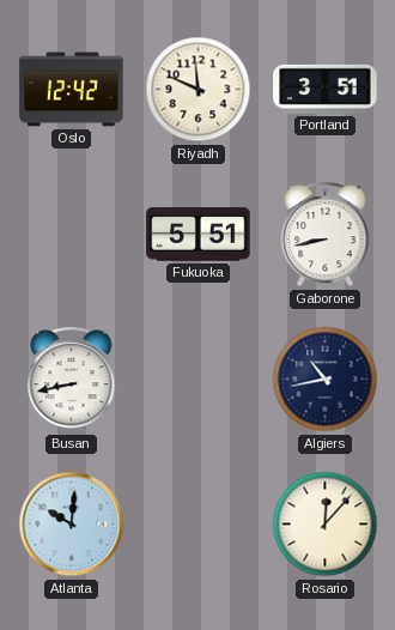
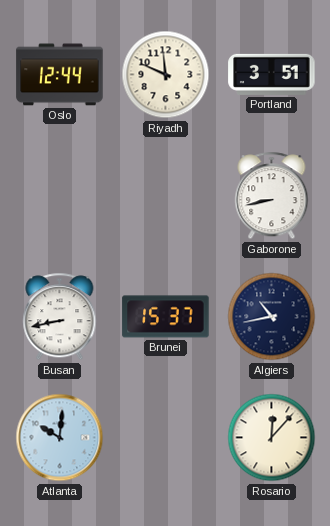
Oslo: 12:42 -> 12:44 (60, 75)
Fukuoka: 5:51 -> none (199, 235)
Brunei: none -> 15:37 (166, 317)
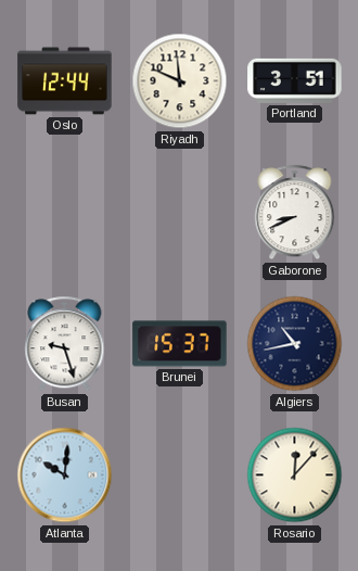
Gaborone: 8:43 -> 8:41 (295, 213)
Busan: 8:43 -> 9:27 (65, 344)
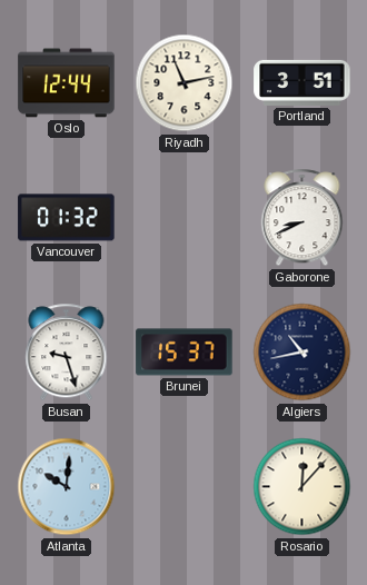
Riyadh: 11:49 -> 11:13 (185, 83)
Vancouver: none -> 01:32 (67, 218)
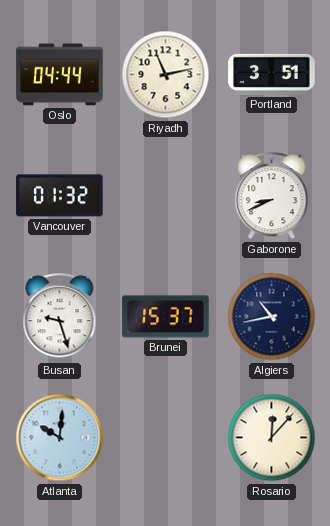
Oslo: 12:44 -> 04:44 (60, 75)
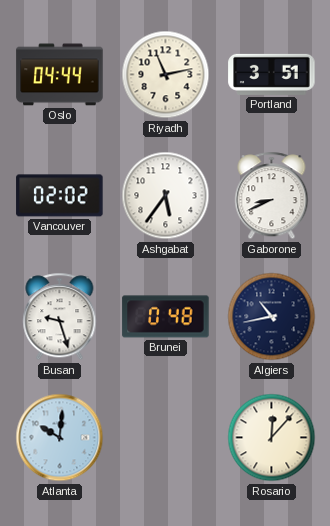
Vancouver: 01:32 -> 02:02 (60, 196)
Ashgabat: none -> 5:36 (166, 196)
Brunei: 15:37 -> 0:48 (166, 317)
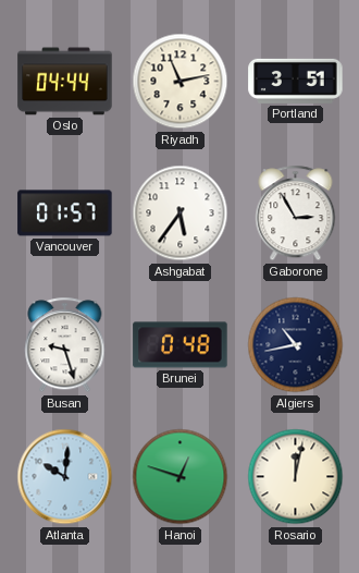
Vancouver: 02:02 -> 01:57 (65, 214)
Gaborone: 8:41 -> 2:55 (296, 214)
Hanoi: none -> 12:48 (181, 477)
Rosario: 12:07 -> 12:02 (296, 477)
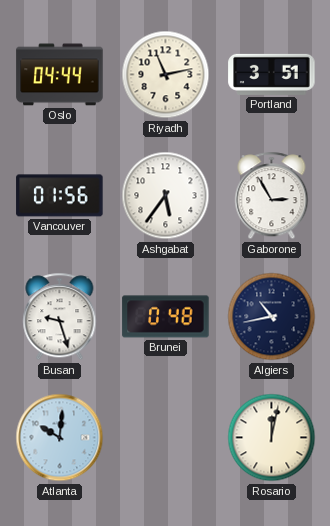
Vancouver: 01:57 -> 01:56 (60, 196)
Hanoi: 12:48 -> none (181, 477)
